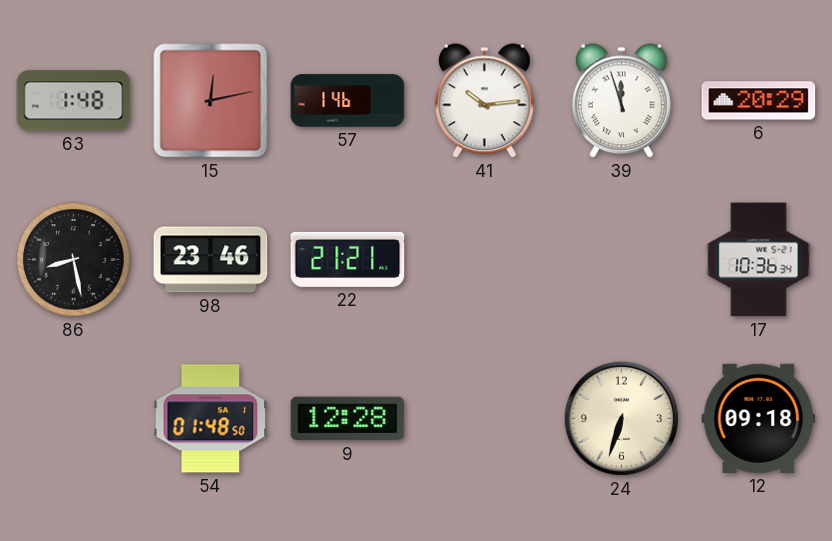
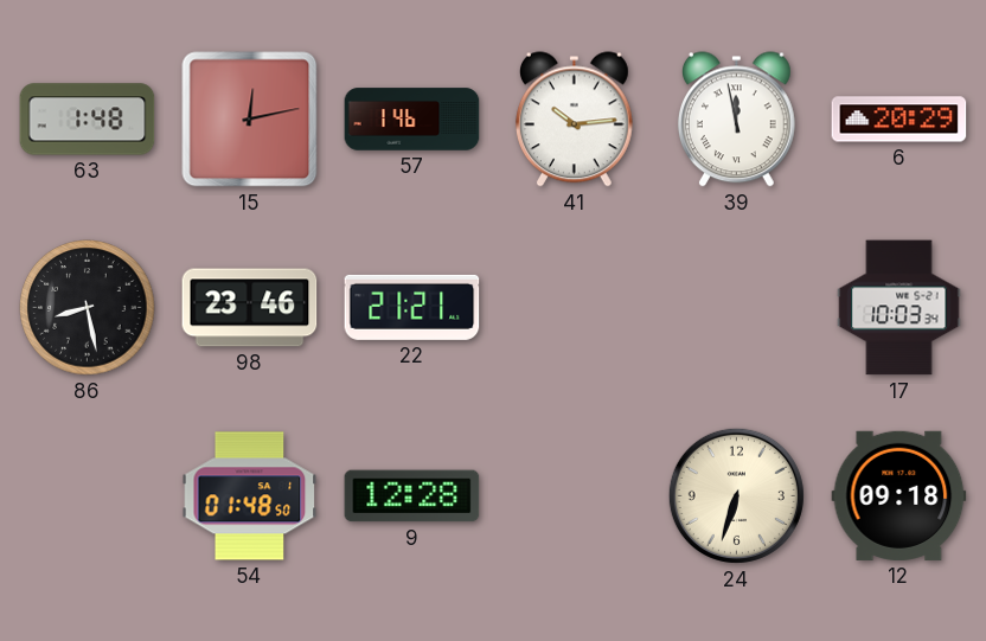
39: 11:57 -> 11:58 (736, 120)
17: 10:36 -> 10:03 (899, 308)
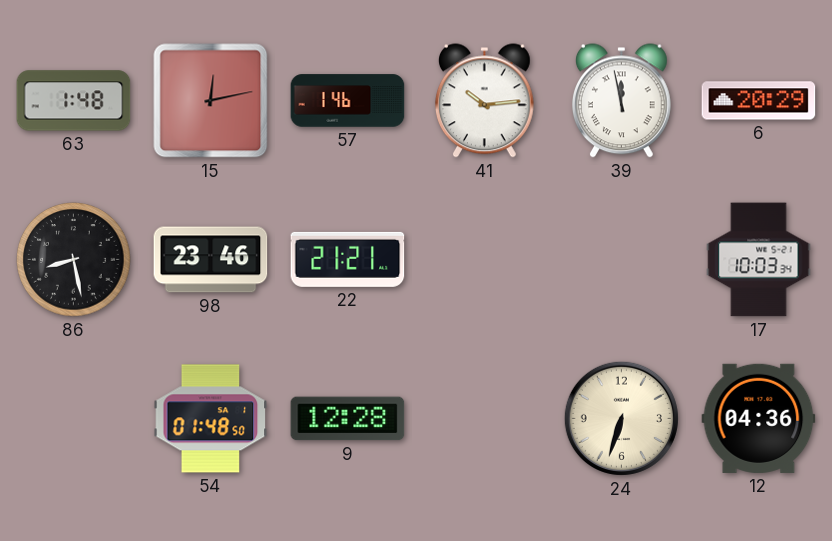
12: 09:18 -> 04:36 (759, 418)
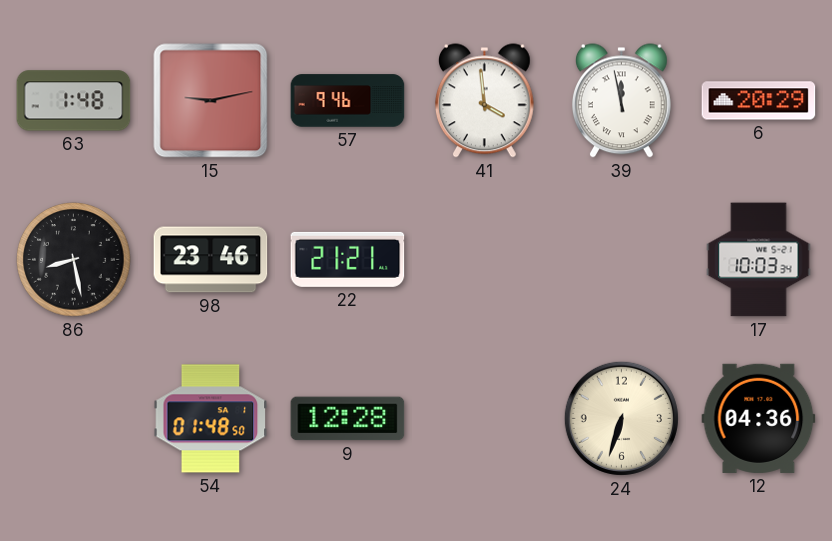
15: 12:13 -> 9:13 (211, 101)
57: 1:46 -> 9:46 (348, 101)
41: 10:14 -> 3:59 (484, 101)
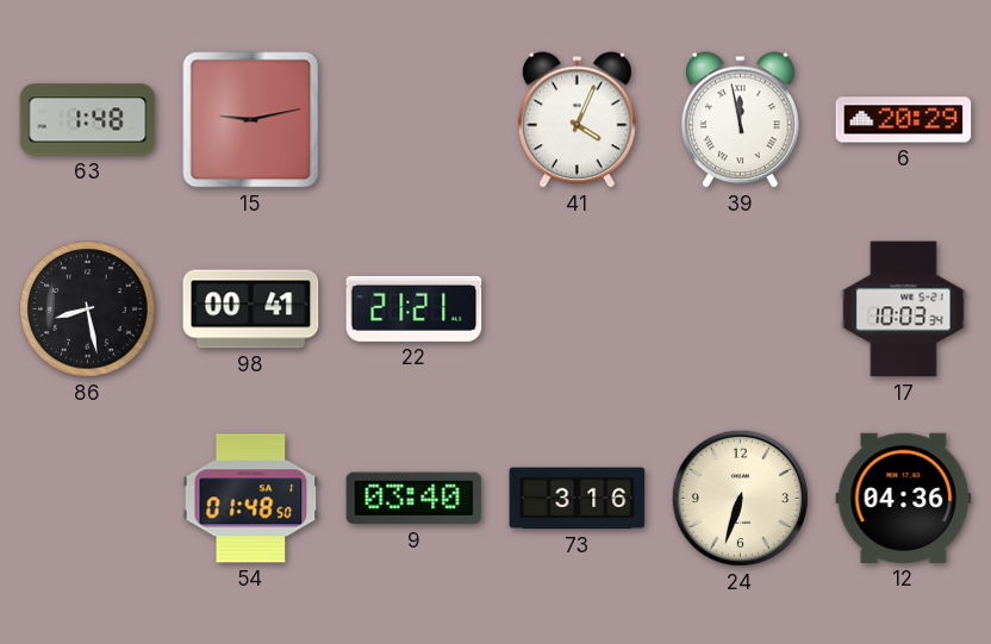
57: 9:46 -> none (348, 101)
41: 3:59 -> 4:04 (576, 120)
98: 23:46 -> 00:41 (251, 310)
9: 12:28 -> 03:40 (415, 499)
73: none -> 3:16 (578, 499)
